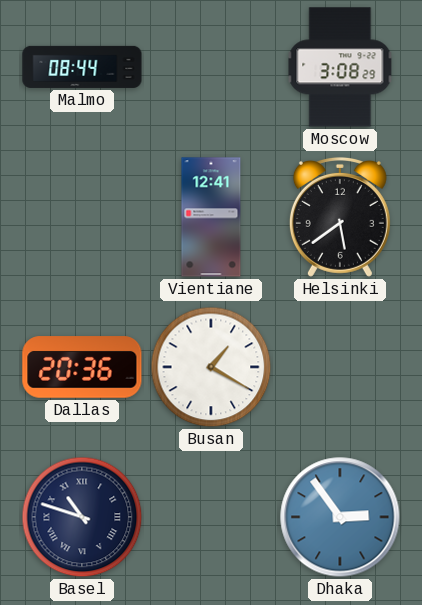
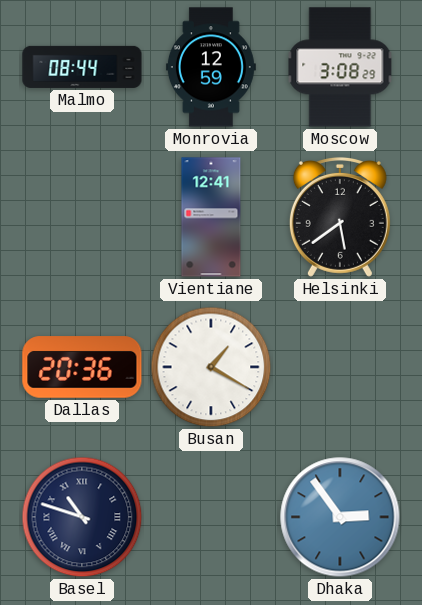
Monrovia: none -> 12:59 (211, 67)
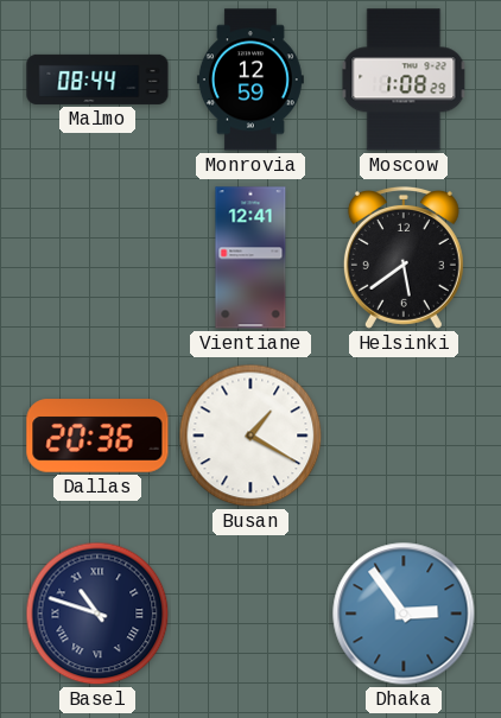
Moscow: 3:08 -> 1:08 (404, 80)
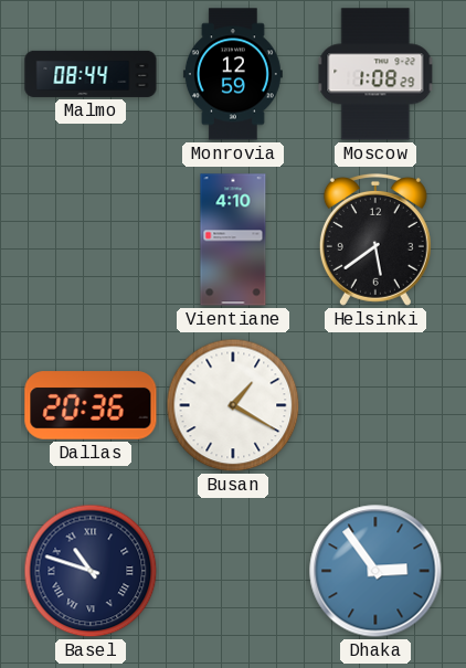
Vientiane: 12:41 -> 4:10 (233, 240)
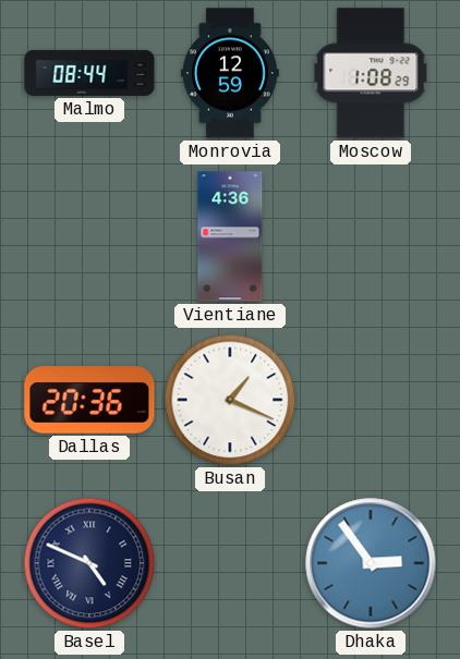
Vientiane: 4:10 -> 4:36 (230, 236)
Helsinki: 5:39 -> none (375, 240)
Busan: 1:20 -> 1:19 (230, 400)
Basel: 10:48 -> 4:49 (89, 563)
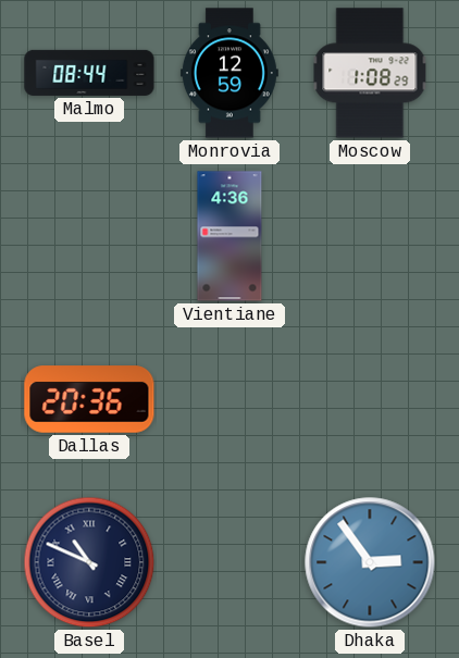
Busan: 1:19 -> none (230, 400)
Basel: 4:49 -> 10:49 (89, 562)
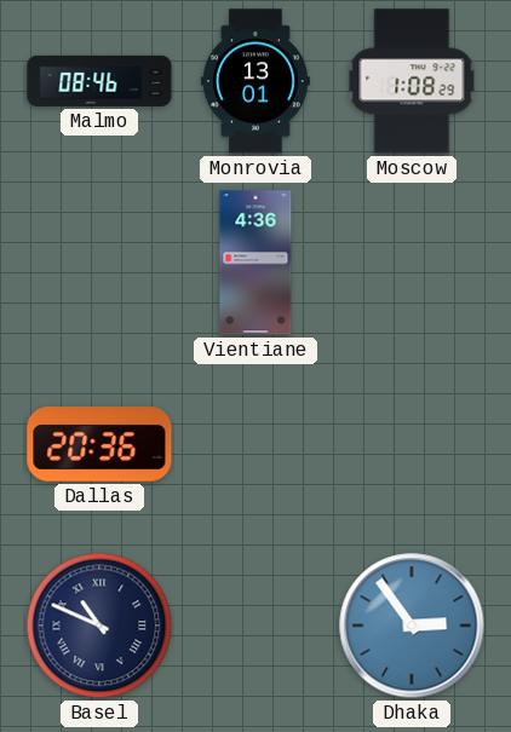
Malmo: 08:44 -> 08:46 (99, 81)
Monrovia: 12:59 -> 13:01 (255, 81)
